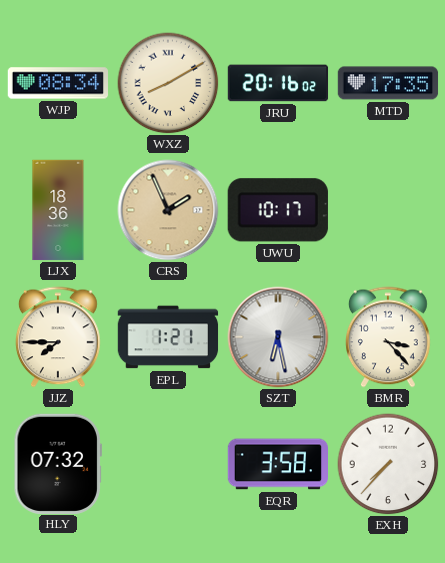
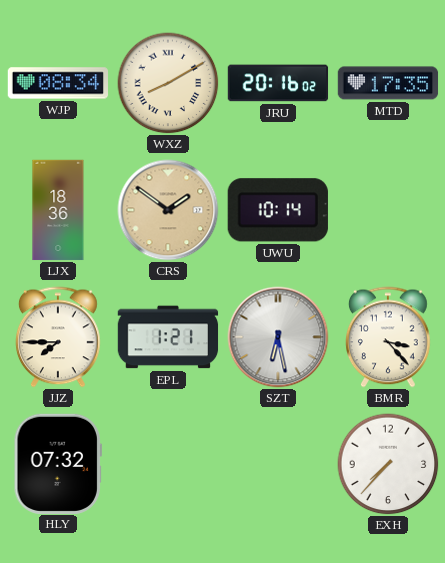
CRS: 1:56 -> 1:51 (168, 210)
UWU: 10:17 -> 10:14 (278, 210)
EQR: 3:58 -> none (278, 464)
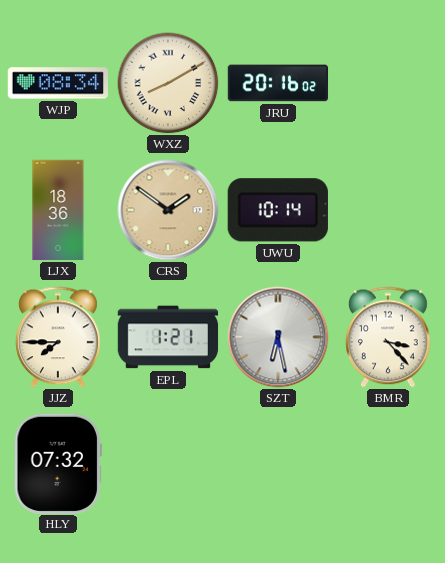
MTD: 17:35 -> none (388, 83)
EXH: 7:37 -> none (388, 464)
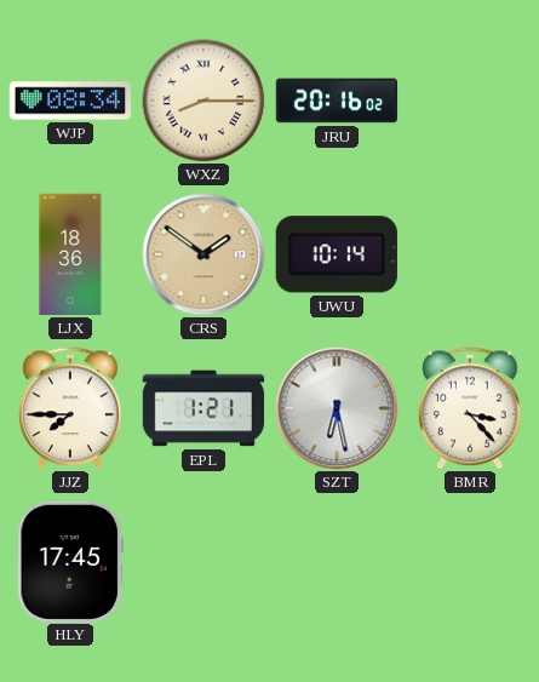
WXZ: 8:10 -> 8:15 (203, 101)
HLY: 07:32 -> 17:45 (70, 561)
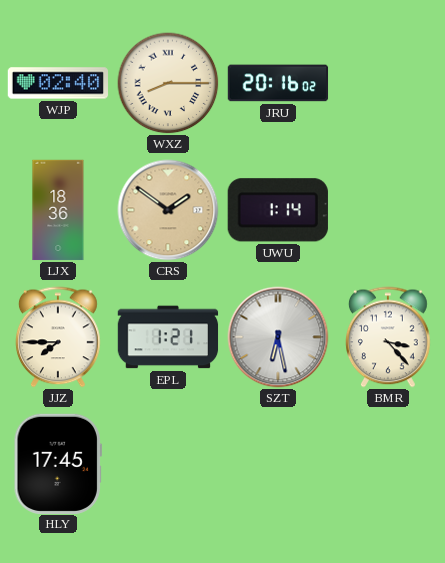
WJP: 08:34 -> 02:40 (58, 83)
UWU: 10:14 -> 1:14 (278, 210)
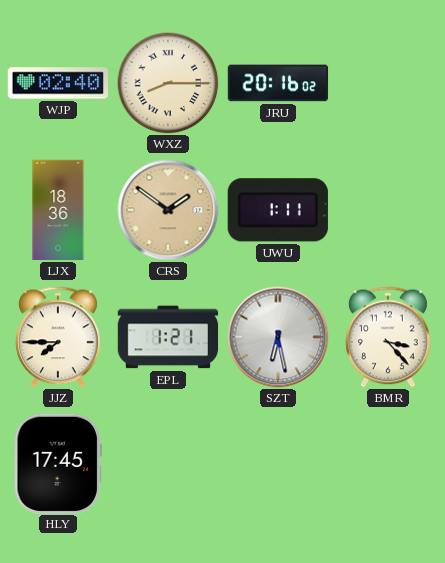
UWU: 1:14 -> 1:11 (278, 210)
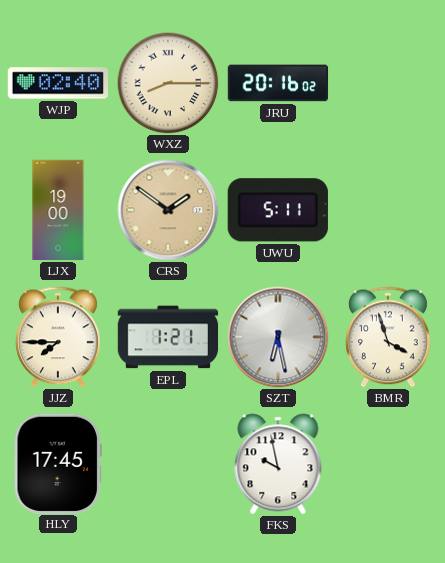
LJX: 18:36 -> 19:00 (58, 210)
UWU: 1:11 -> 5:11 (278, 210)
BMR: 3:23 -> 3:57 (389, 337)
FKS: none -> 9:58 (278, 464)
